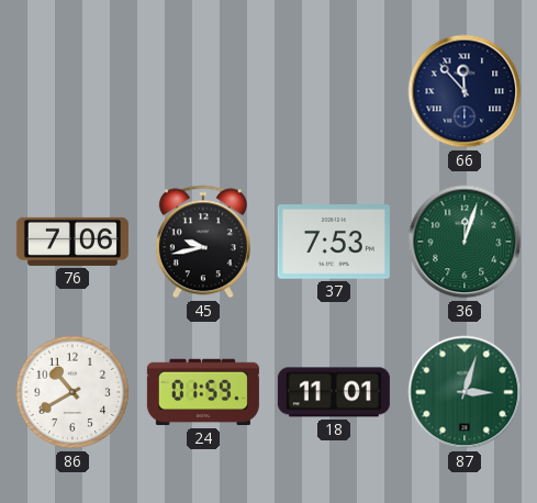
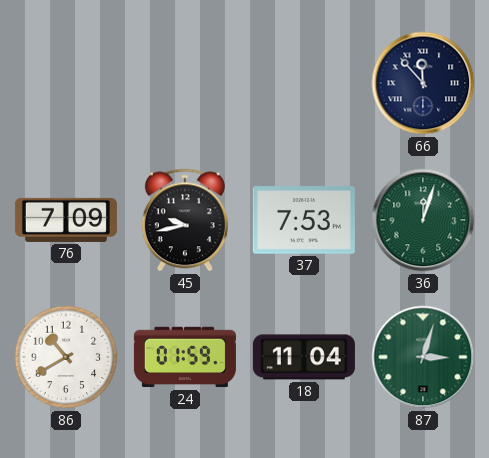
76: 7:06 -> 7:09 (66, 220)
18: 11:01 -> 11:04 (304, 357)
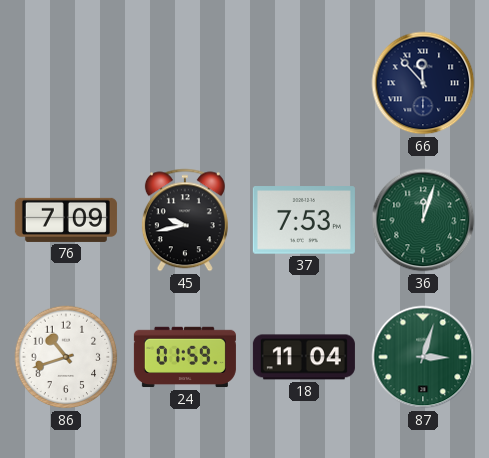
86: 10:40 -> 10:42 (66, 357)
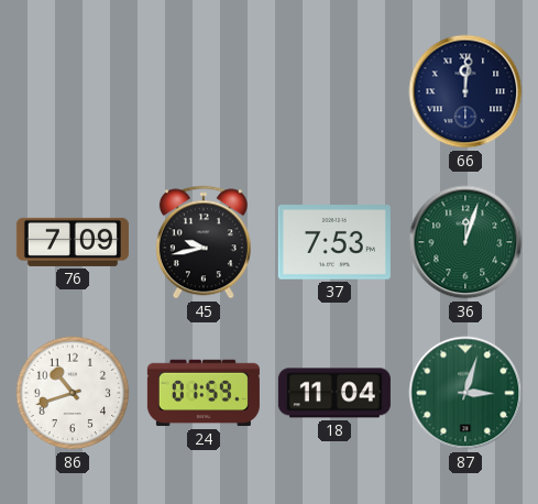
66: 11:53 -> 12:01 (465, 91)
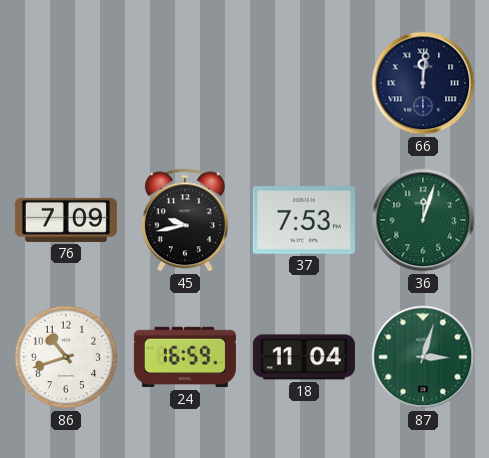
24: 01:59 -> 16:59 (185, 357)
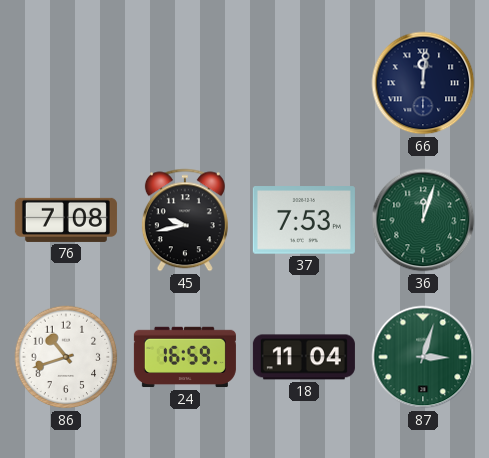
76: 7:09 -> 7:08 (66, 220)
